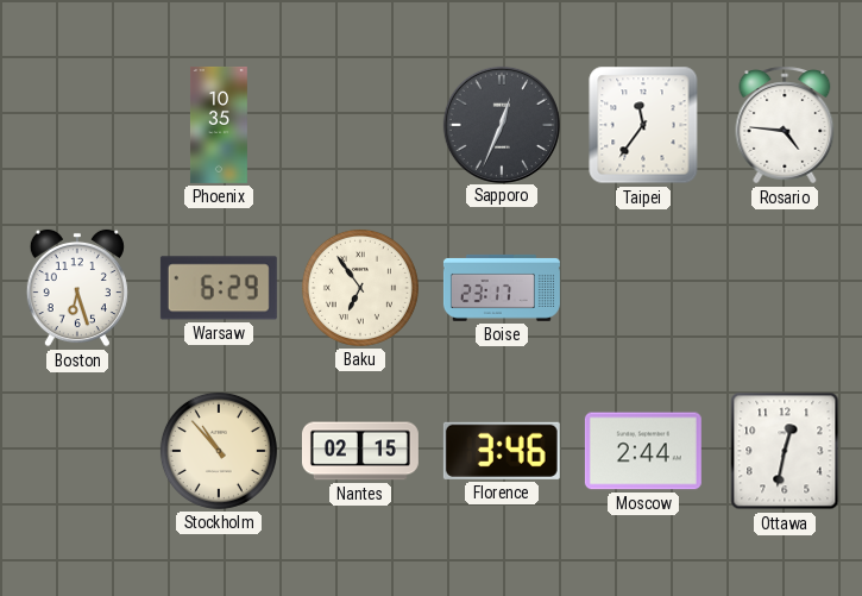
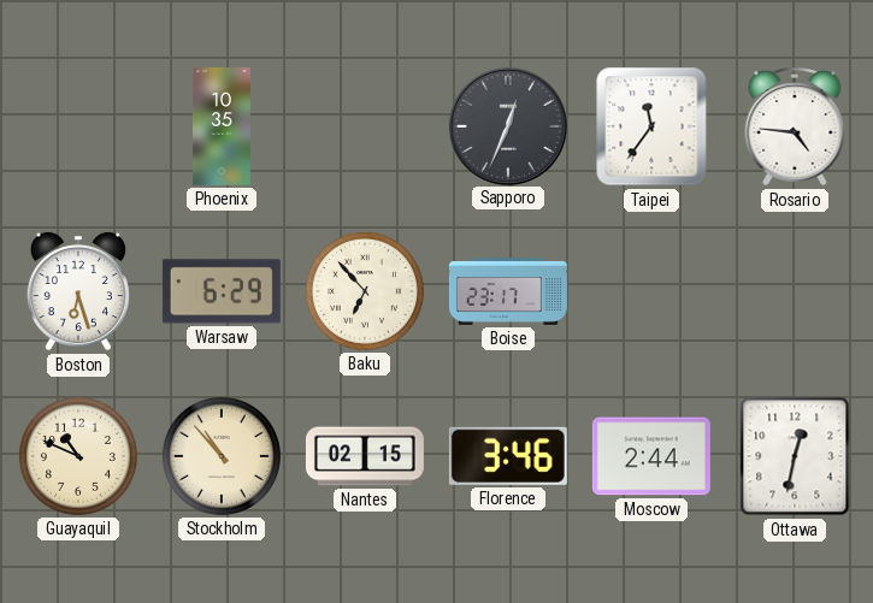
Baku: 6:54 -> 6:53 (365, 291)
Guayaquil: none -> 10:49 (78, 456)
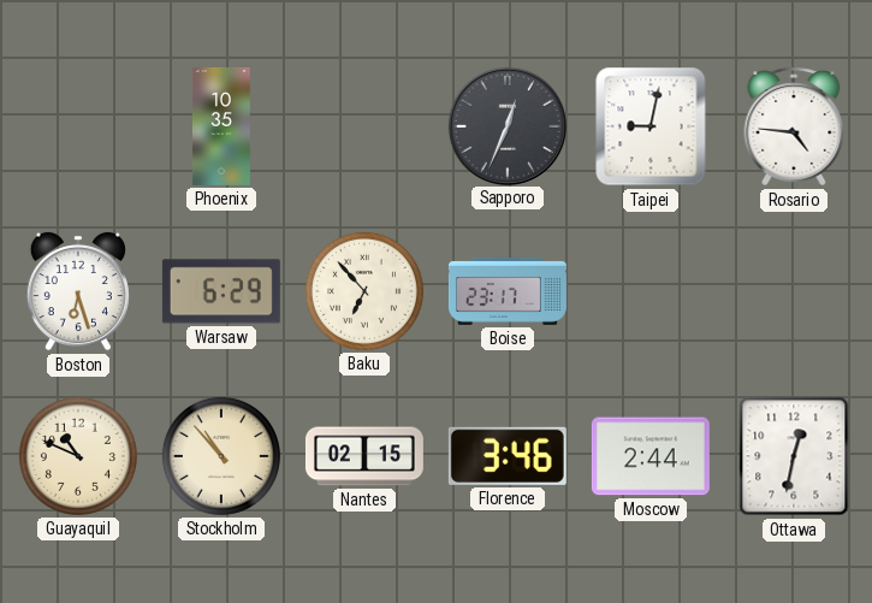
Taipei: 11:36 -> 9:02 (651, 126)
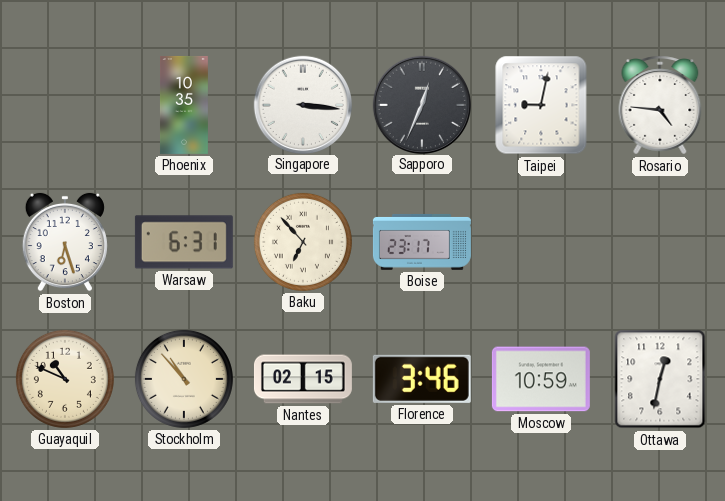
Singapore: none -> 3:16 (302, 104)
Warsaw: 6:29 -> 6:31 (184, 242)
Moscow: 2:44 -> 10:59 (541, 379)
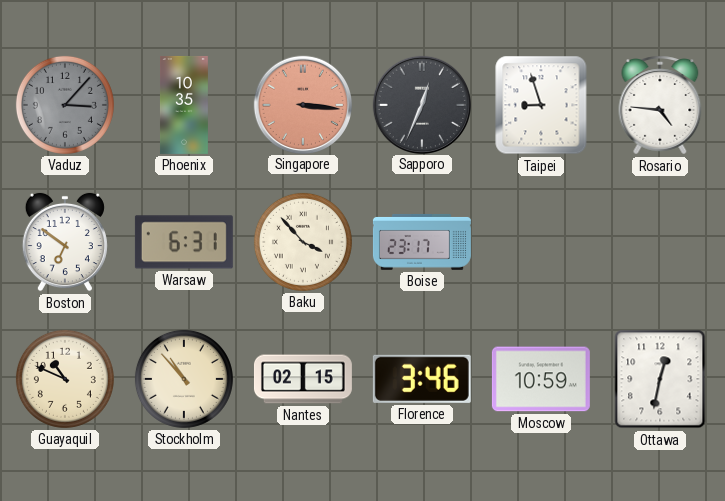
Vaduz: none -> 3:07 (65, 105)
Singapore dial: white -> salmon (302, 104)
Taipei: 9:02 -> 8:57 (541, 105)
Boston: 6:27 -> 6:51 (65, 242)
Baku: 6:53 -> 3:53 (303, 242)
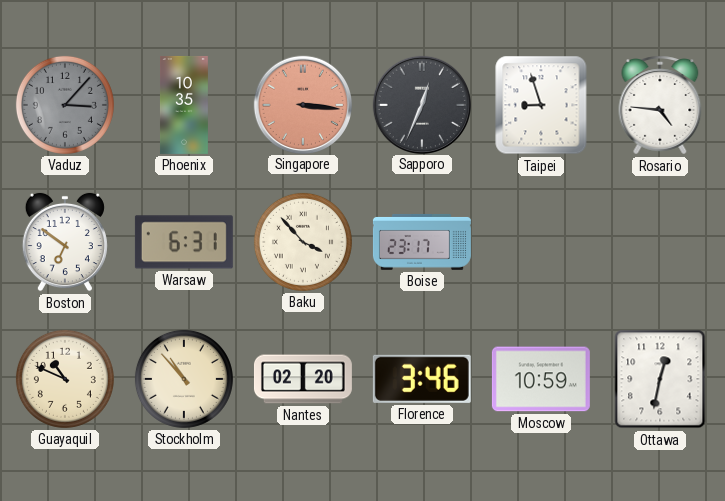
Nantes: 02:15 -> 02:20 (303, 379)
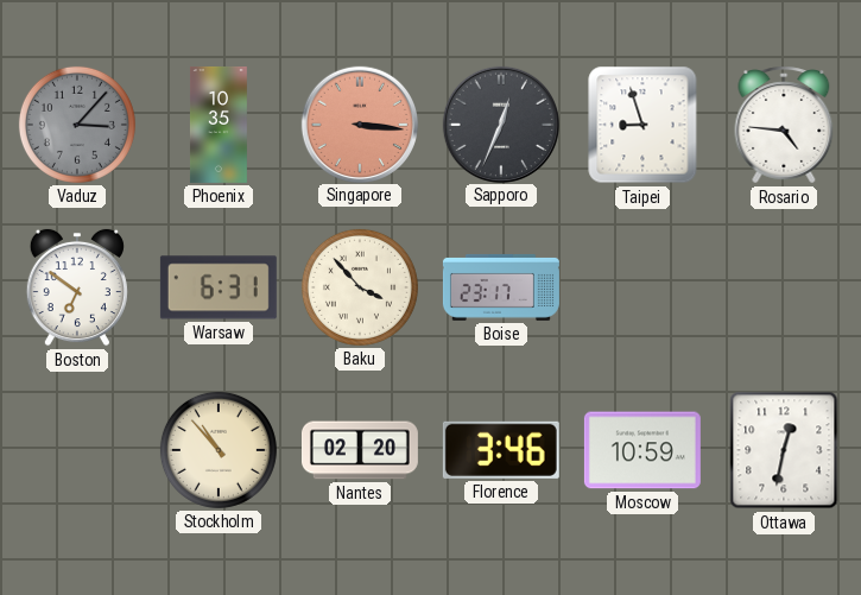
Guayaquil: 10:49 -> none (65, 379)
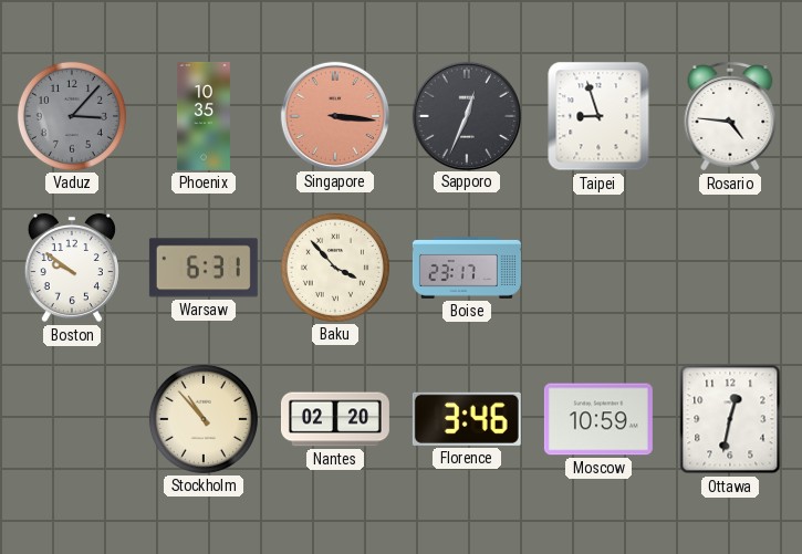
Boston: 6:51 -> 9:51 (72, 268)
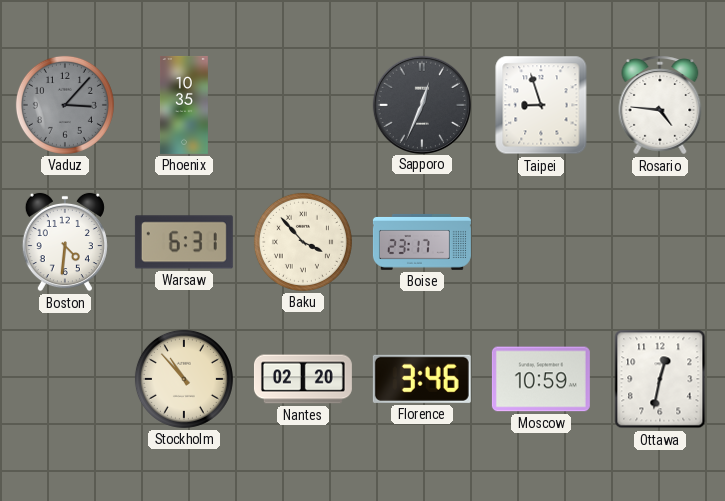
Singapore: 3:16 -> none (334, 115)
Boston: 9:51 -> 4:31 (65, 242)
